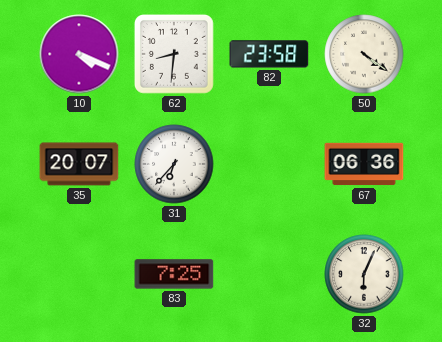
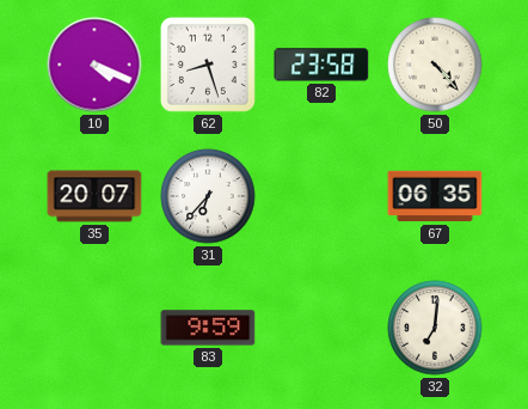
62: 8:31 -> 8:27 (208, 65)
50: 4:21 -> 4:23 (435, 65)
67: 06:36 -> 06:35 (435, 196)
83: 7:25 -> 9:59 (208, 328)
32: 6:04 -> 7:01 (435, 328)
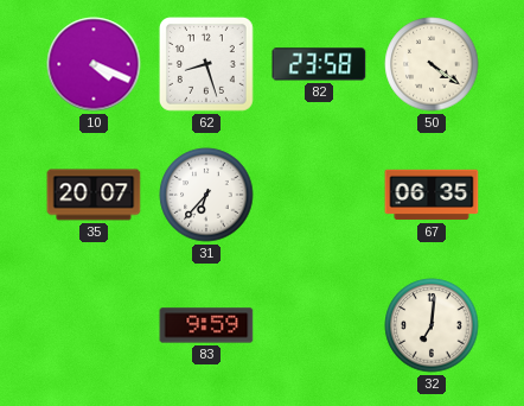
50: 4:23 -> 4:21 (432, 64)
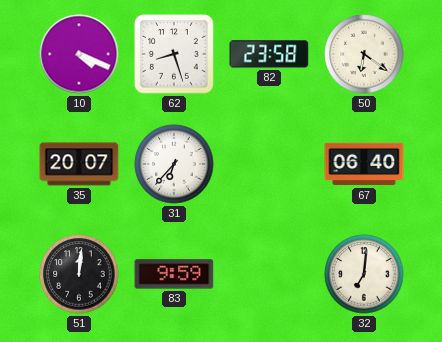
50: 4:21 -> 6:21 (364, 54)
67: 06:35 -> 06:40 (364, 164)
51: none -> 12:01 (79, 274)
